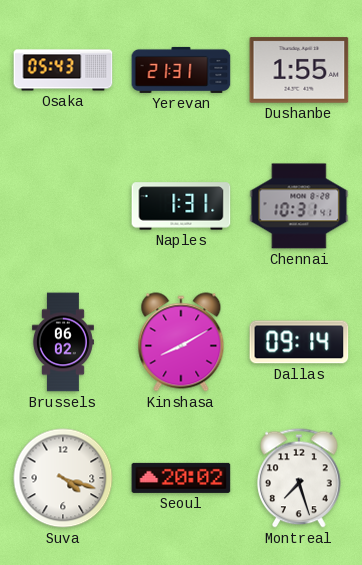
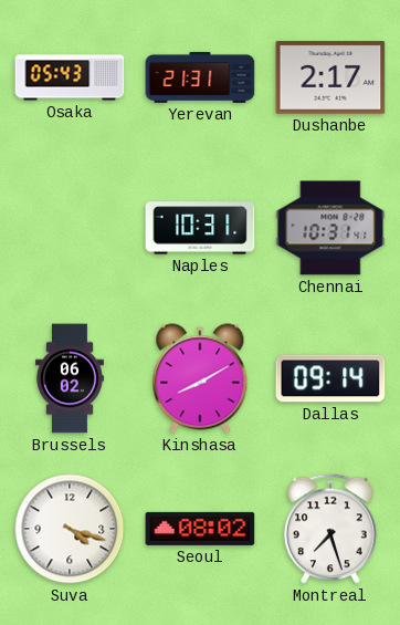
Dushanbe: 1:55 -> 2:17 (330, 77)
Naples: 1:31 -> 10:31 (200, 228)
Seoul: 20:02 -> 08:02 (200, 529)
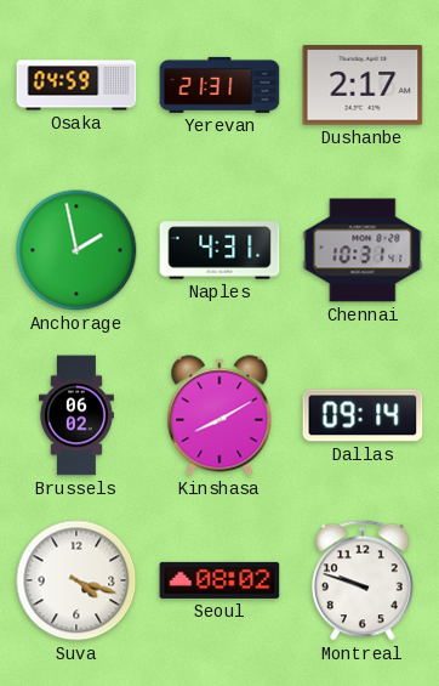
Osaka: 05:43 -> 04:59 (76, 85)
Anchorage: none -> 1:58 (76, 250)
Naples: 10:31 -> 4:31 (219, 250)
Montreal: 7:27 -> 9:48 (363, 580)
